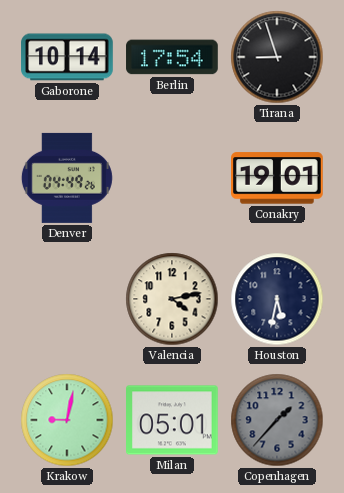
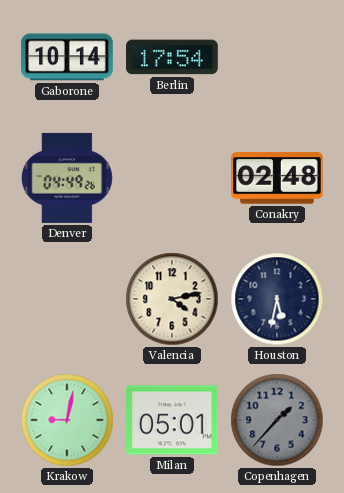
Tirana: 8:57 -> none (277, 57)
Conakry: 19:01 -> 02:48 (278, 178)
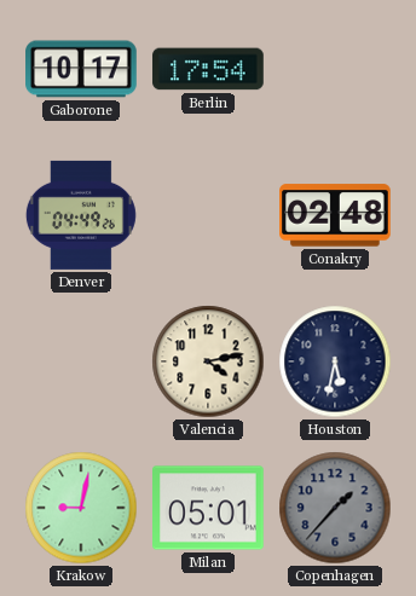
Gaborone: 10:14 -> 10:17 (81, 69)
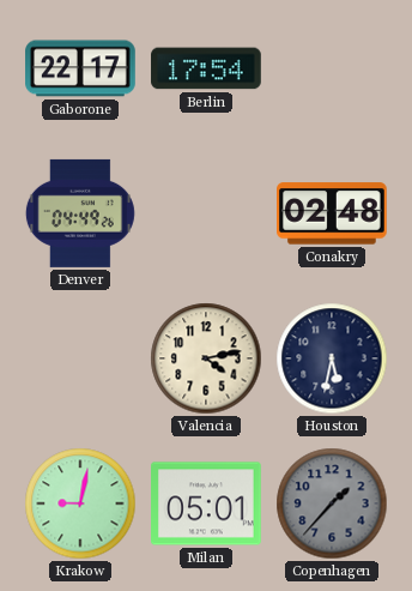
Gaborone: 10:17 -> 22:17 (80, 68)
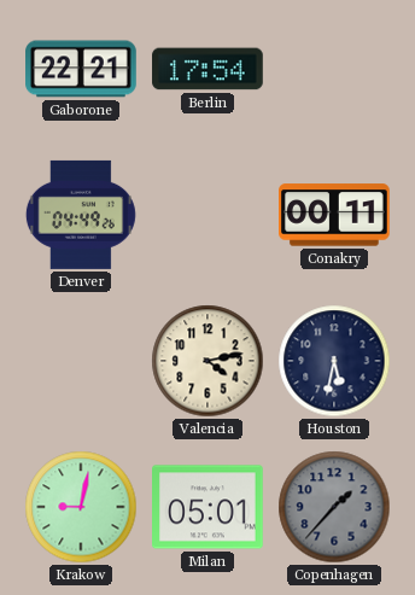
Gaborone: 22:17 -> 22:21 (81, 69)
Conakry: 02:48 -> 00:11 (335, 215)
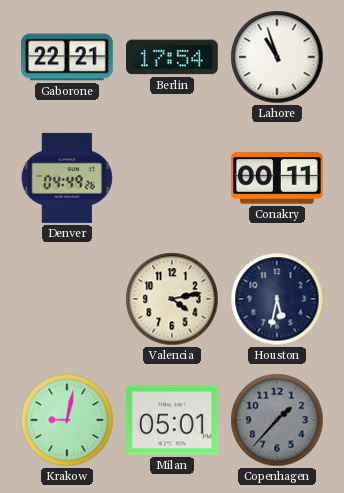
Lahore: none -> 10:57 (277, 57)
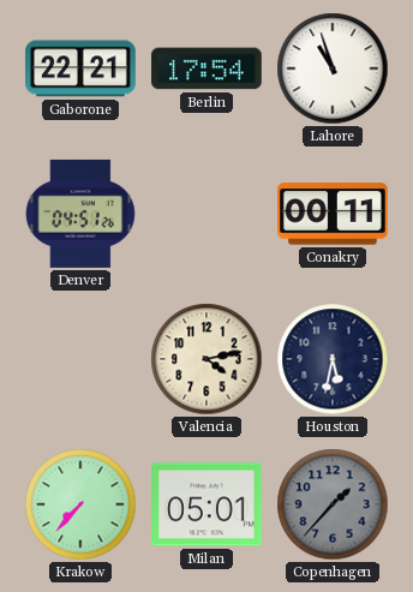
Denver: 04:49 -> 04:51 (80, 214)
Krakow: 9:02 -> 7:37 (80, 504)
